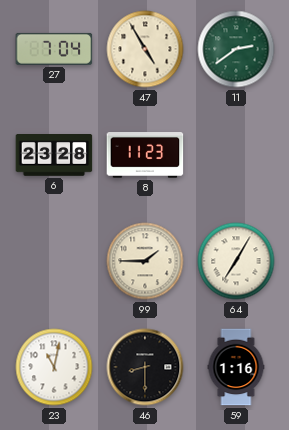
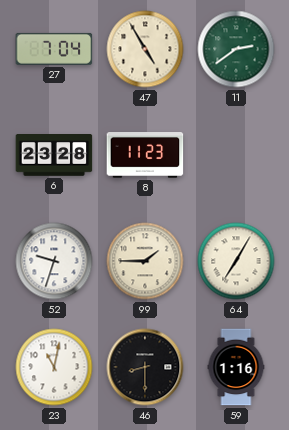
52: none -> 9:33 (54, 261)
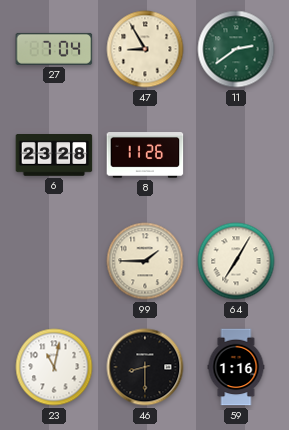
47: 4:55 -> 8:55 (145, 49)
8: 11:23 -> 11:26 (145, 156)
52: 9:33 -> none (54, 261)
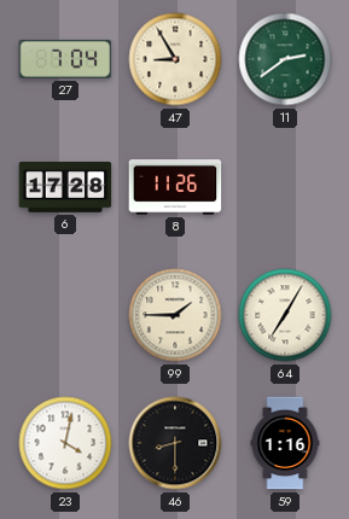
6: 23:28 -> 17:28 (65, 188)
23: 11:02 -> 4:02 (65, 443)
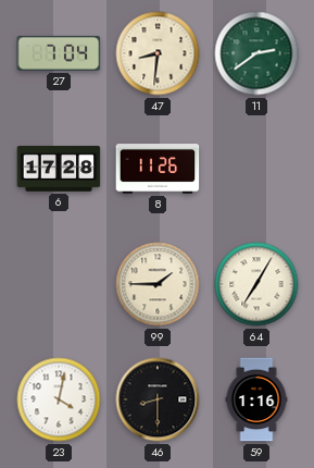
47: 8:55 -> 8:31 (158, 53)
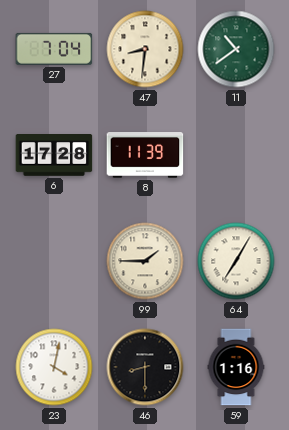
11: 2:39 -> 10:39 (236, 49)
8: 11:26 -> 11:39 (145, 156)
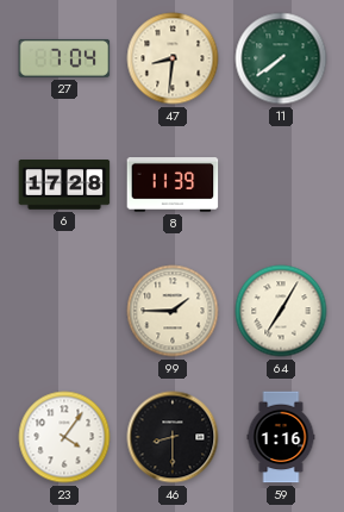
11: 10:39 -> 7:39 (281, 58)
23: 4:02 -> 4:06 (64, 437)
